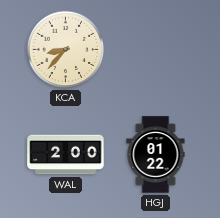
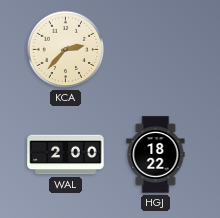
KCA: 8:37 -> 2:37 (66, 50)
HGJ: 01:22 -> 18:22 (156, 155)
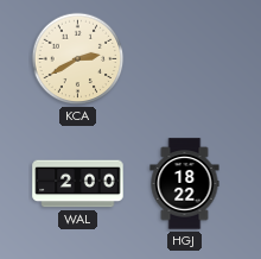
KCA: 2:37 -> 2:40 (78, 59)
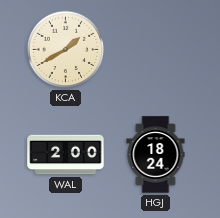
KCA: 2:40 -> 1:40 (66, 50)
HGJ: 18:22 -> 18:24 (156, 155)
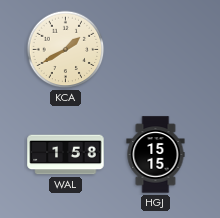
WAL: 2:00 -> 1:58 (66, 155)
HGJ: 18:24 -> 15:15 (156, 155)
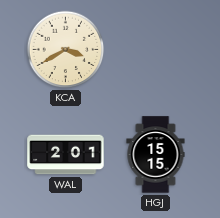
KCA: 1:40 -> 3:40 (66, 50)
WAL: 1:58 -> 2:01 (66, 155)
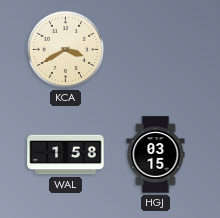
WAL: 2:01 -> 1:58 (66, 155)
HGJ: 15:15 -> 03:15 (156, 155)
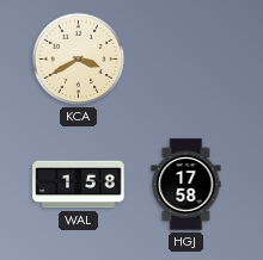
HGJ: 03:15 -> 17:58 (186, 185)
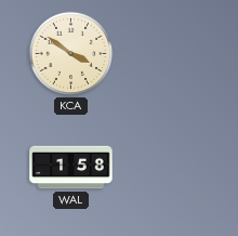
KCA: 3:40 -> 3:51 (71, 54)
HGJ: 17:58 -> none (186, 185)
